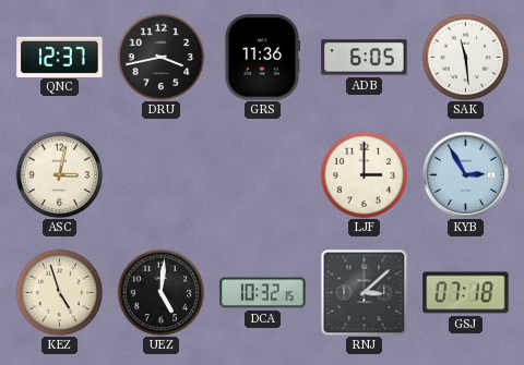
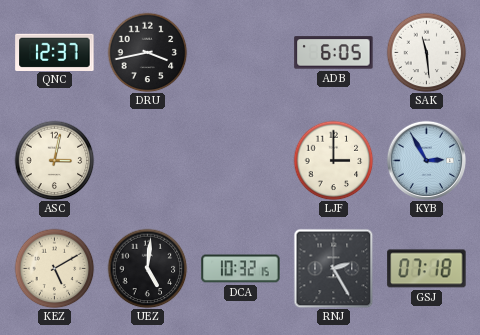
GRS: 11:36 -> none (263, 58)
KEZ: 4:57 -> 5:10 (54, 268)
RNJ: 3:08 -> 2:25 (333, 268)
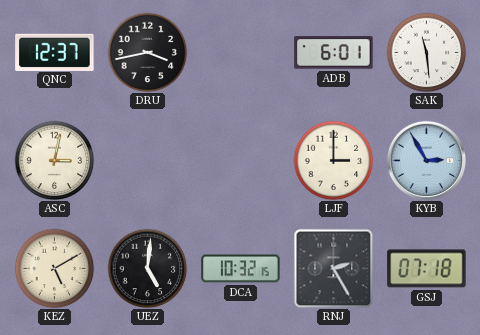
ADB: 6:05 -> 6:01 (334, 53)
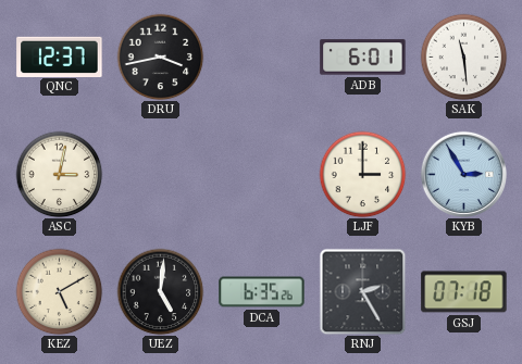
DCA: 10:32 -> 6:35 (262, 292)
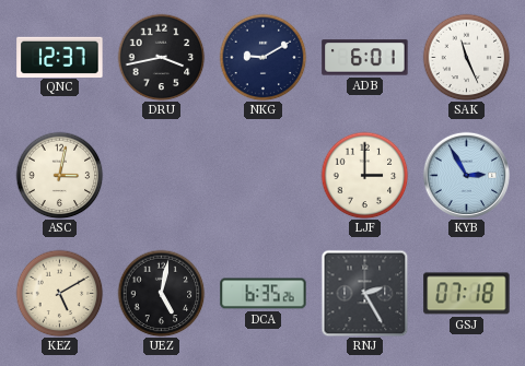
NKG: none -> 9:10 (262, 57)
SAK: 11:29 -> 11:26 (466, 57)
UEZ: 5:01 -> 5:02 (161, 293)
